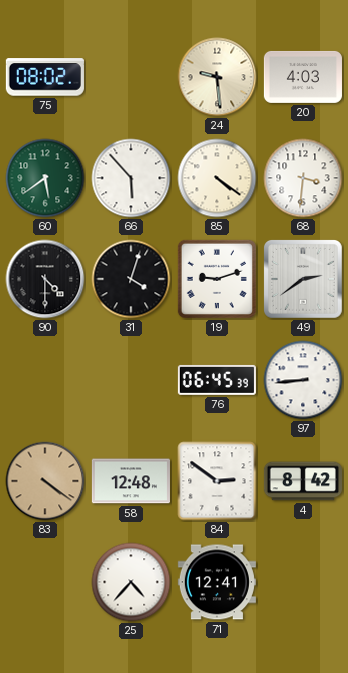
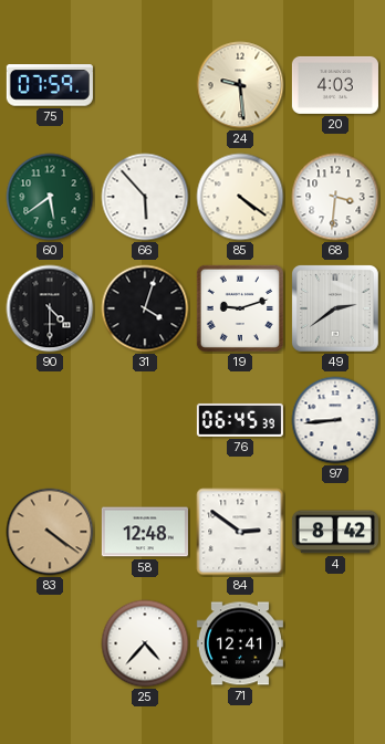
75: 08:02 -> 07:59 (50, 85)
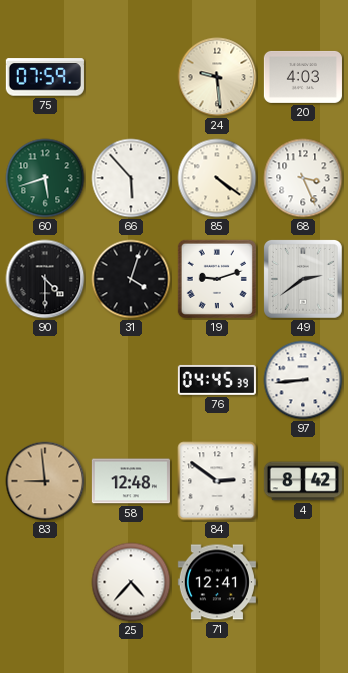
60: 5:39 -> 5:42 (45, 178)
68: 3:31 -> 3:26 (303, 178)
76: 06:45 -> 04:45 (217, 380)
83: 4:21 -> 8:59 (45, 481)
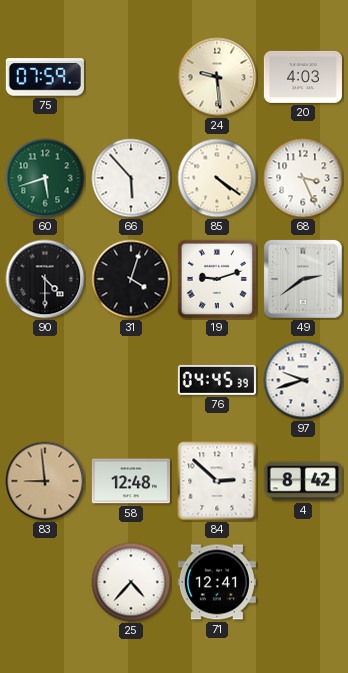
97: 8:44 -> 9:42 (303, 380)
84: 2:51 -> 2:52 (217, 481)
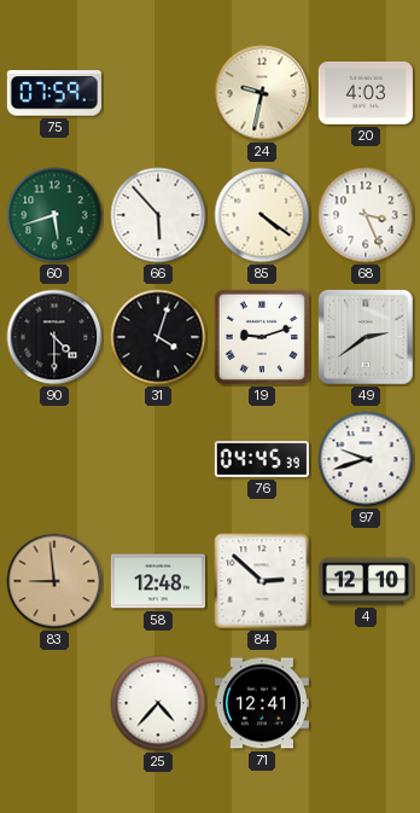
24: 9:29 -> 9:32 (262, 93)
4: 8:42 -> 12:10 (366, 581)
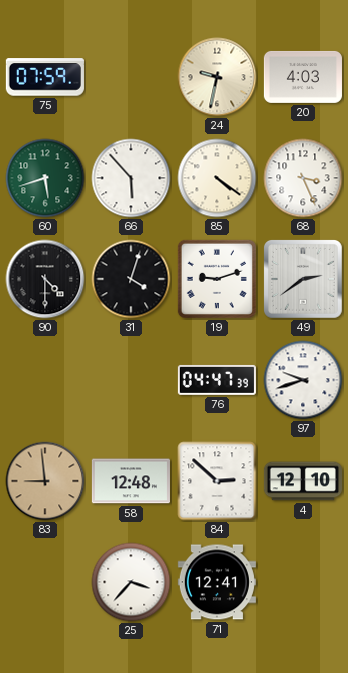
76: 04:45 -> 04:47 (217, 380)
25: 4:37 -> 3:37 (131, 582)
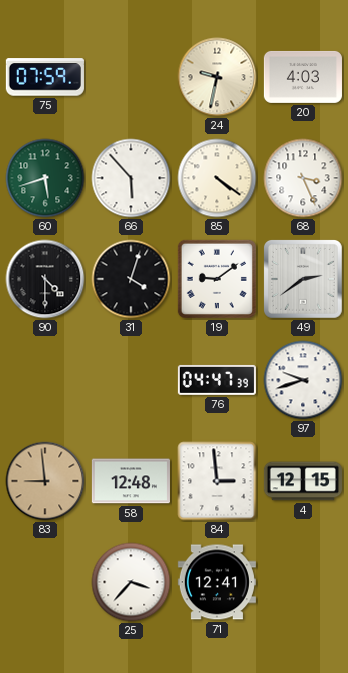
19: 9:12 -> 9:09 (217, 279)
84: 2:52 -> 2:59 (217, 481)
4: 12:10 -> 12:15 (303, 481)
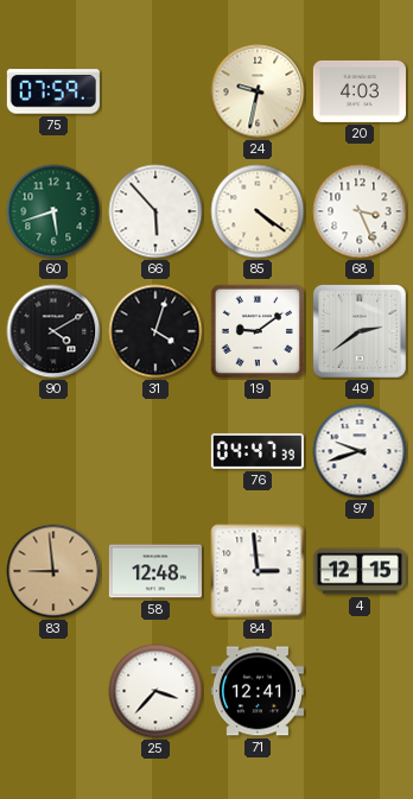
90: 4:30 -> 4:10 (53, 331)
